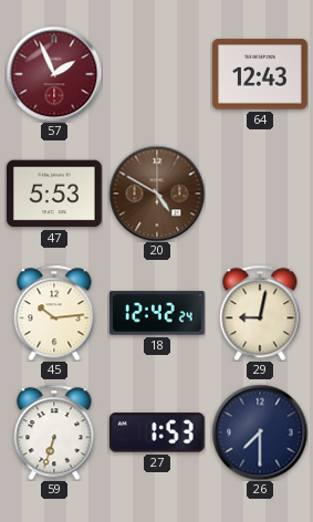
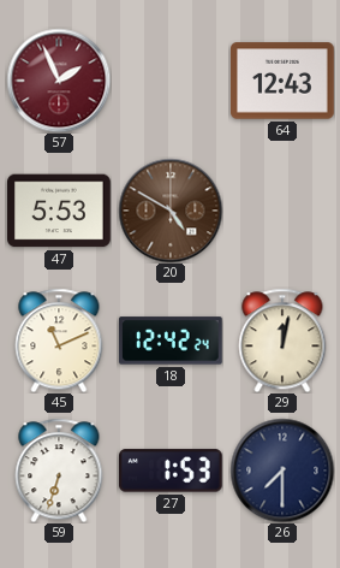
45: 10:14 -> 11:11 (59, 341)
29: 9:02 -> 12:02 (282, 341)
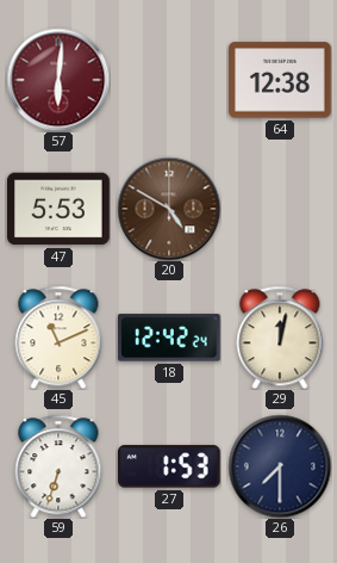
57: 1:56 -> 6:01 (58, 80)
64: 12:43 -> 12:38 (281, 80)
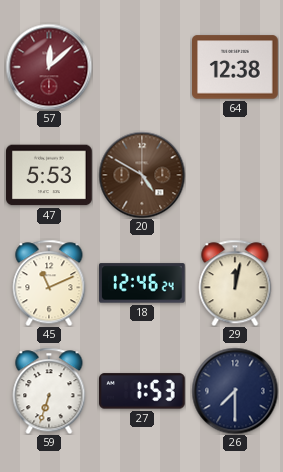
57: 6:01 -> 12:08 (49, 67)
18: 12:42 -> 12:46 (143, 283)
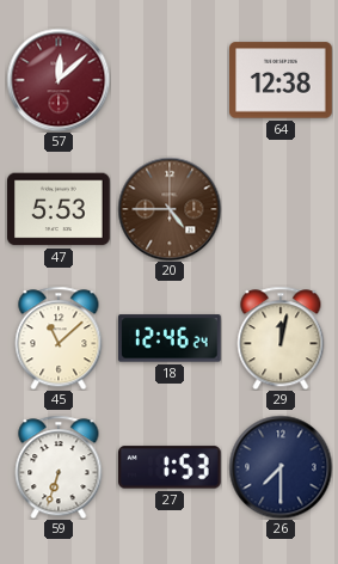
20: 4:50 -> 4:45 (170, 209)
45: 11:11 -> 11:08 (59, 338)
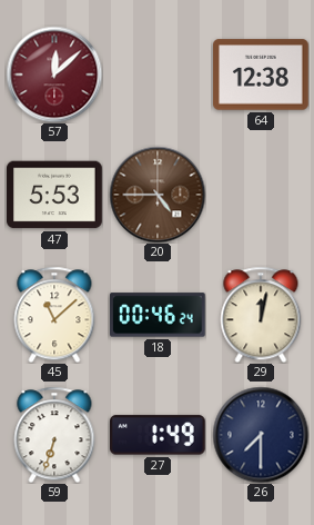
18: 12:46 -> 00:46 (159, 315)
27: 1:53 -> 1:49 (159, 435)
